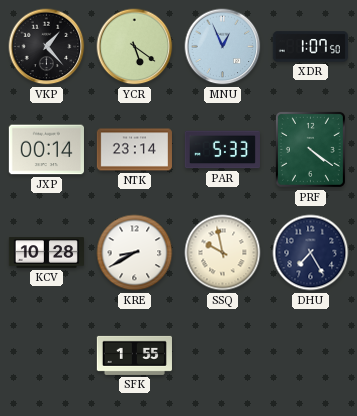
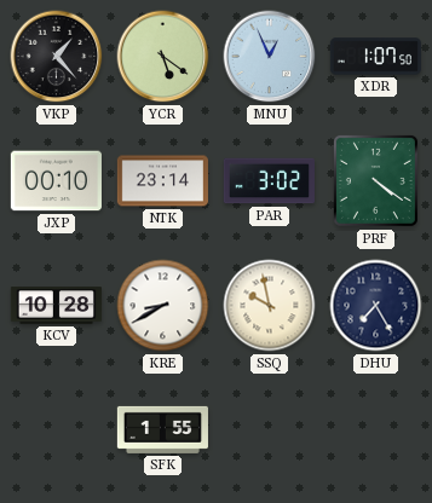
JXP: 00:14 -> 00:10 (56, 181)
PAR: 5:33 -> 3:02 (269, 181)
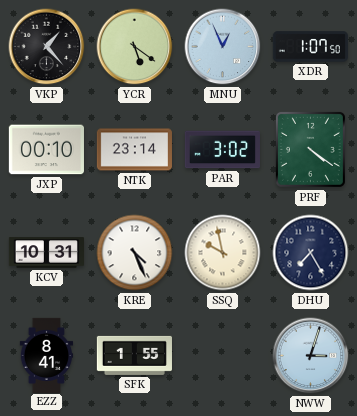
KCV: 10:28 -> 10:31 (46, 253)
KRE: 8:40 -> 4:26 (135, 253)
EZZ: none -> 8:41 (47, 355)
NWW: none -> 3:03 (311, 356)
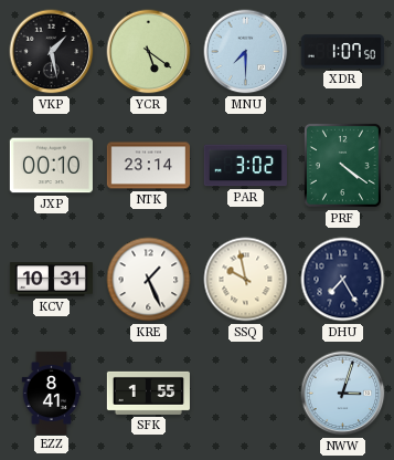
VKP: 1:23 -> 1:28 (52, 52)
MNU: 12:56 -> 7:30 (246, 52)
KRE: 4:26 -> 1:26 (149, 280)
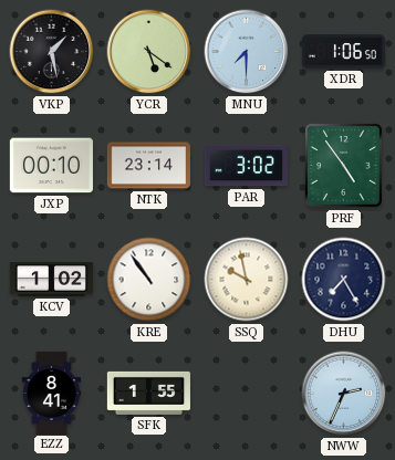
XDR: 1:07 -> 1:06 (343, 52)
PRF: 4:21 -> 4:54 (343, 165)
KCV: 10:31 -> 1:02 (51, 280)
KRE: 1:26 -> 10:54 (149, 280)
NWW: 3:03 -> 2:34 (344, 394)
